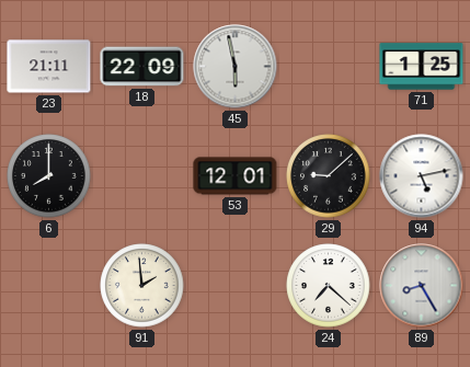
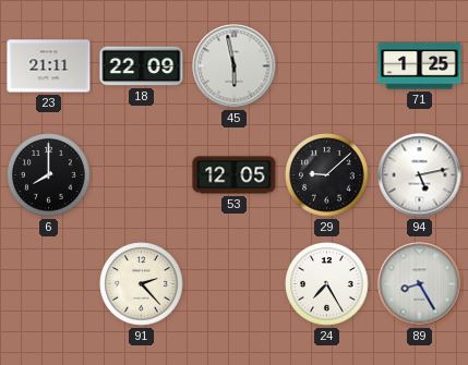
53: 12:01 -> 12:05 (235, 175)
91: 1:59 -> 2:23 (142, 284)
24: 7:22 -> 7:25 (327, 284)
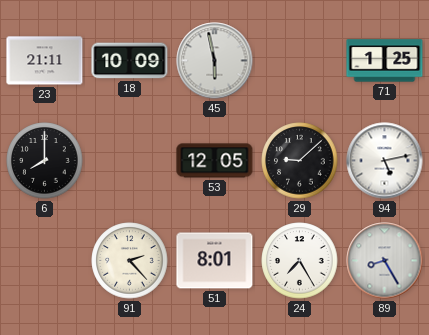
18: 22:09 -> 10:09 (130, 61)
51: none -> 8:01 (215, 261)
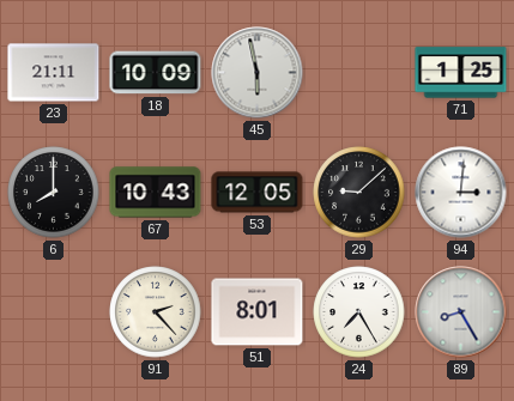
67: none -> 10:43 (156, 193)
94: 5:13 -> 3:01 (461, 193)
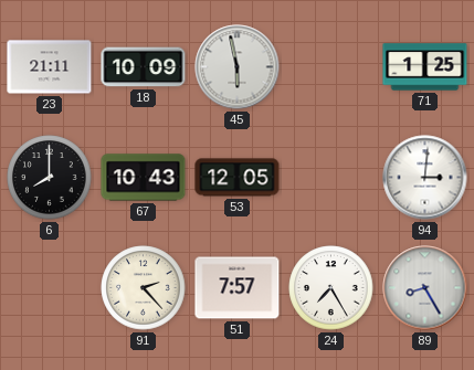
29: 9:08 -> none (359, 193)
51: 8:01 -> 7:57 (238, 288)
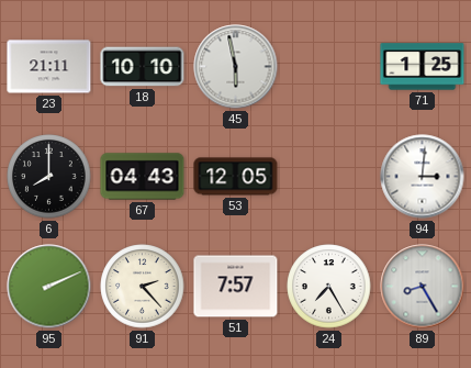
18: 10:09 -> 10:10 (143, 67)
67: 10:43 -> 04:43 (143, 177)
95: none -> 2:11 (49, 287)
